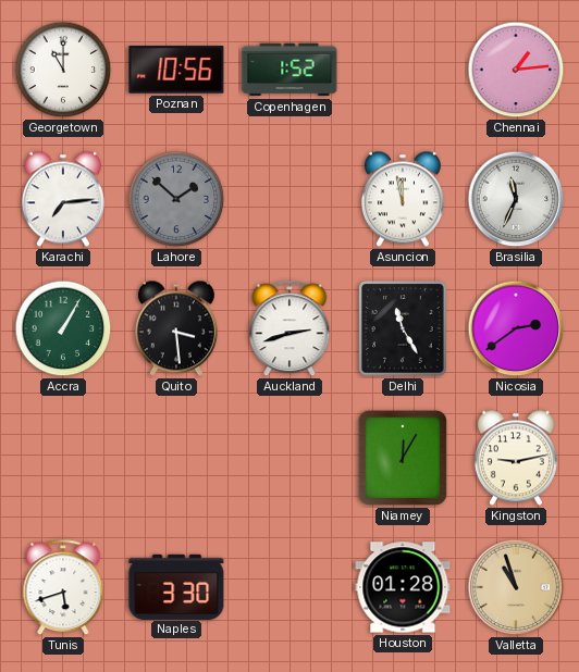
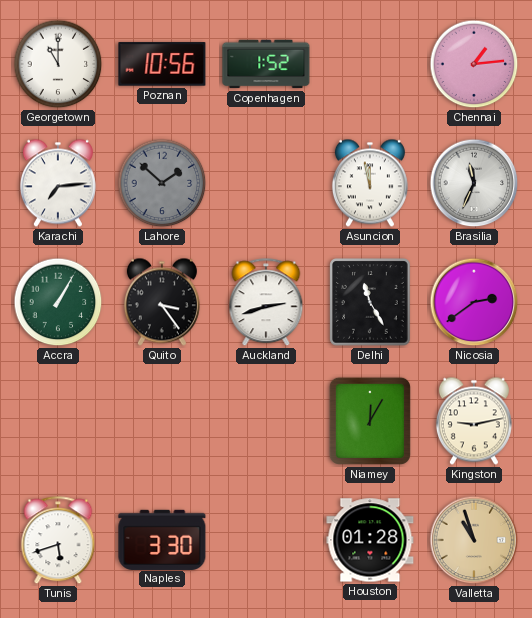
Quito: 3:29 -> 3:24 (162, 302)
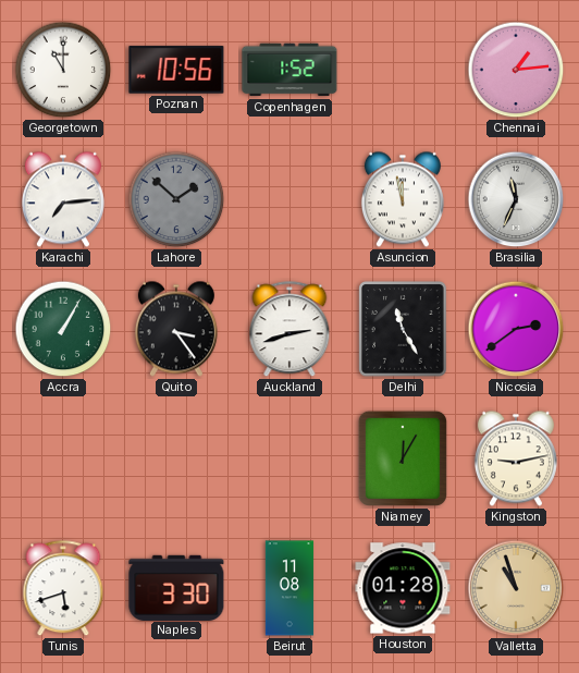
Beirut: none -> 11:08 (289, 588)
